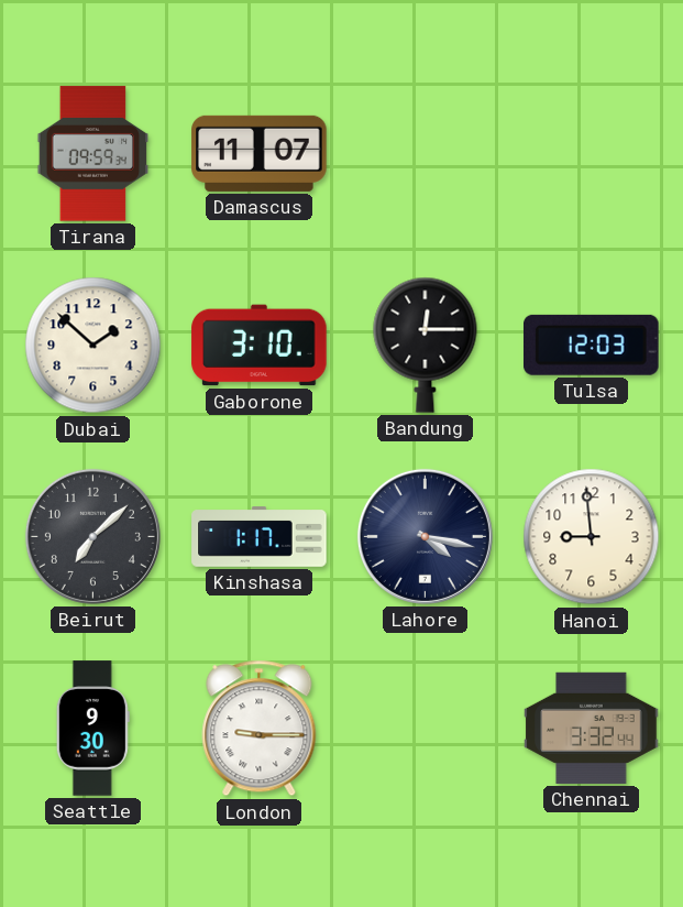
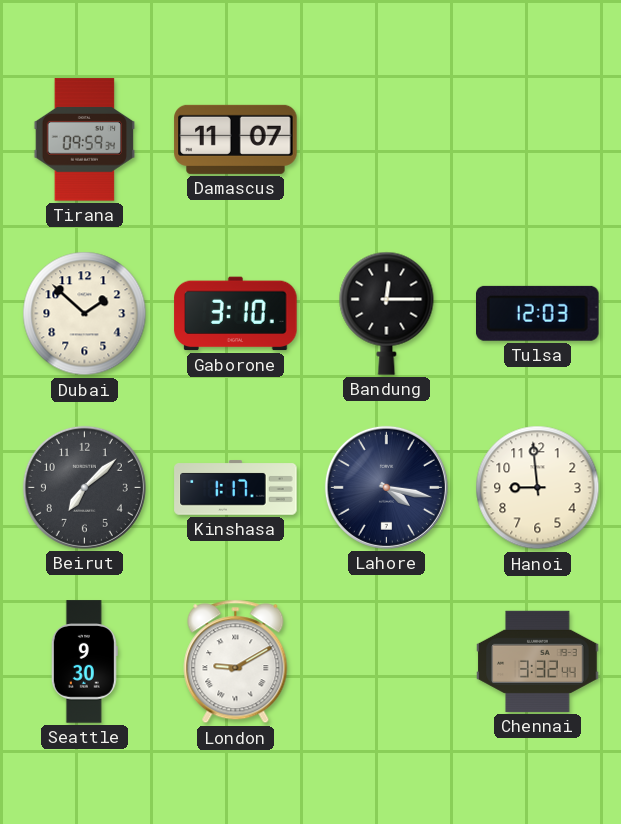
London: 9:15 -> 9:10 (236, 662)
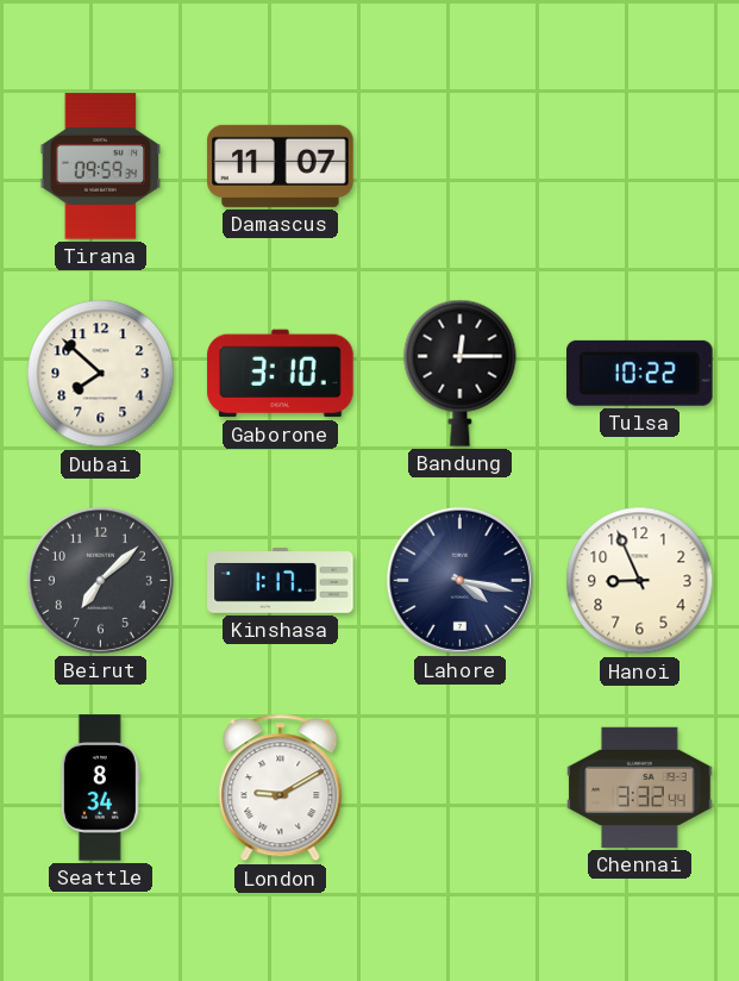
Dubai: 1:52 -> 7:52 (101, 374)
Tulsa: 12:03 -> 10:22 (640, 373)
Hanoi: 8:59 -> 8:56 (640, 581)
Seattle: 9:30 -> 8:34 (100, 788)
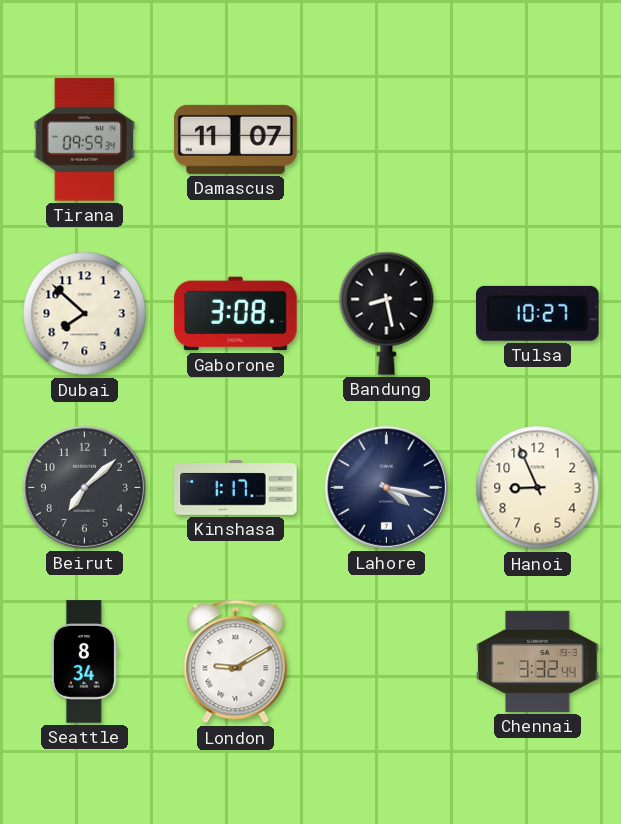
Gaborone: 3:10 -> 3:08 (236, 314)
Bandung: 12:15 -> 8:28 (387, 313)
Tulsa: 10:22 -> 10:27 (538, 313)
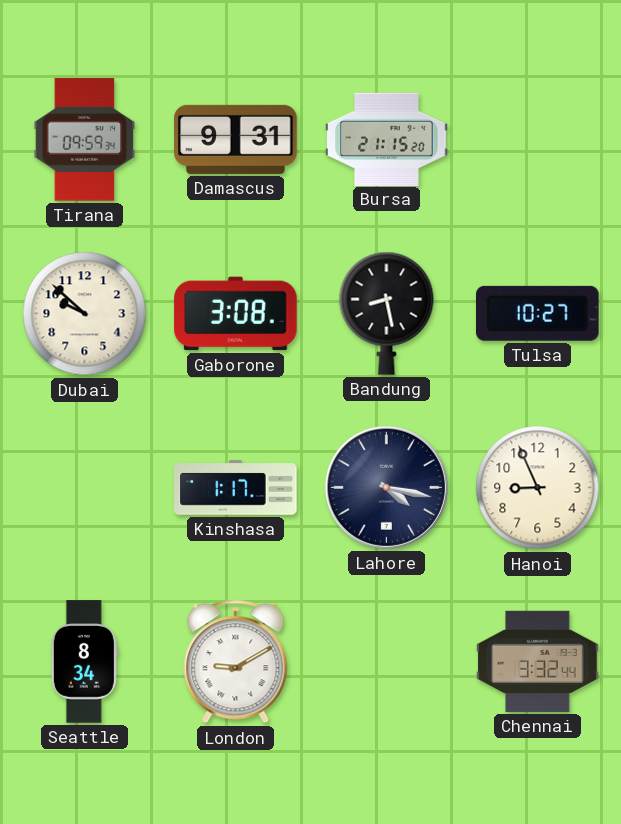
Damascus: 11:07 -> 9:31 (236, 139)
Bursa: none -> 21:15 (387, 139)
Dubai: 7:52 -> 9:52 (85, 314)
Beirut: 7:08 -> none (84, 487)
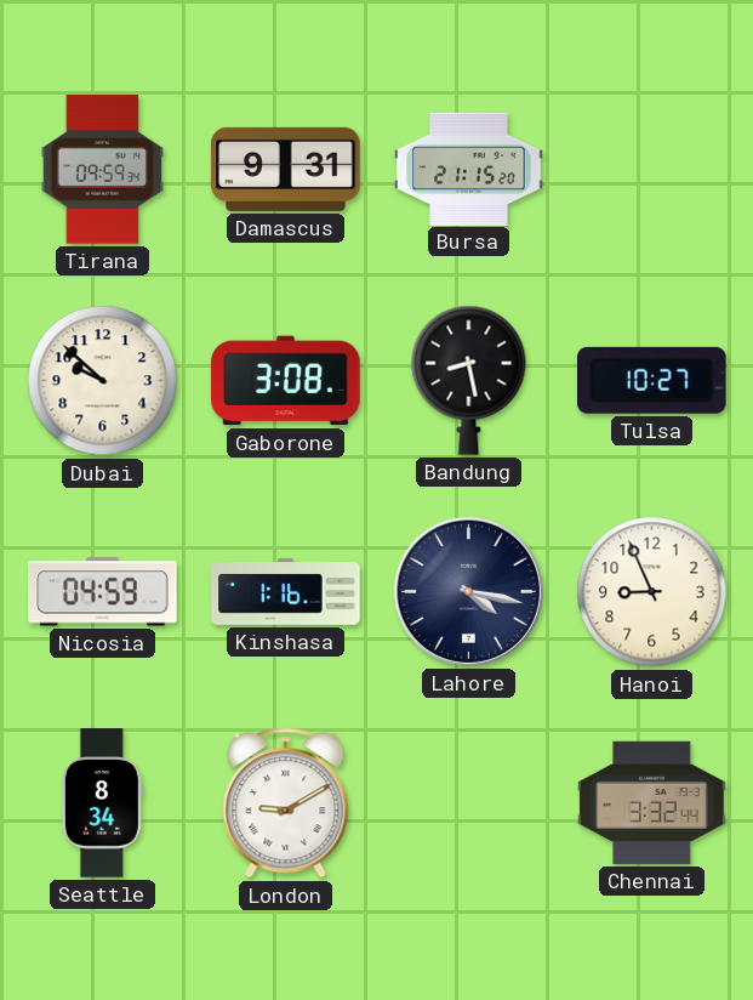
Nicosia: none -> 04:59 (103, 592)
Kinshasa: 1:17 -> 1:16 (286, 592)
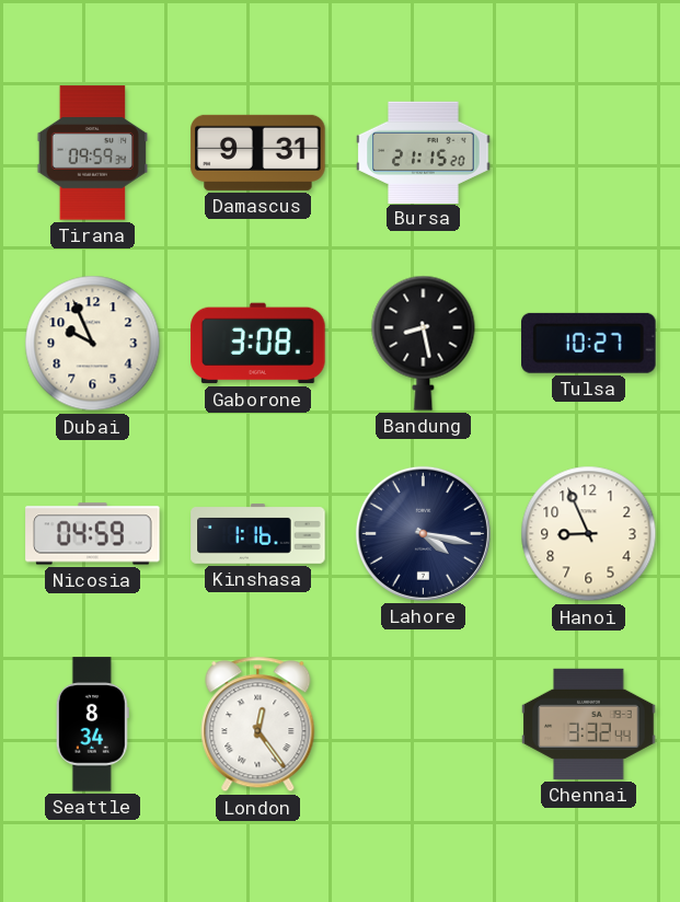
Dubai: 9:52 -> 9:56 (93, 344)
London: 9:10 -> 12:24 (258, 725)
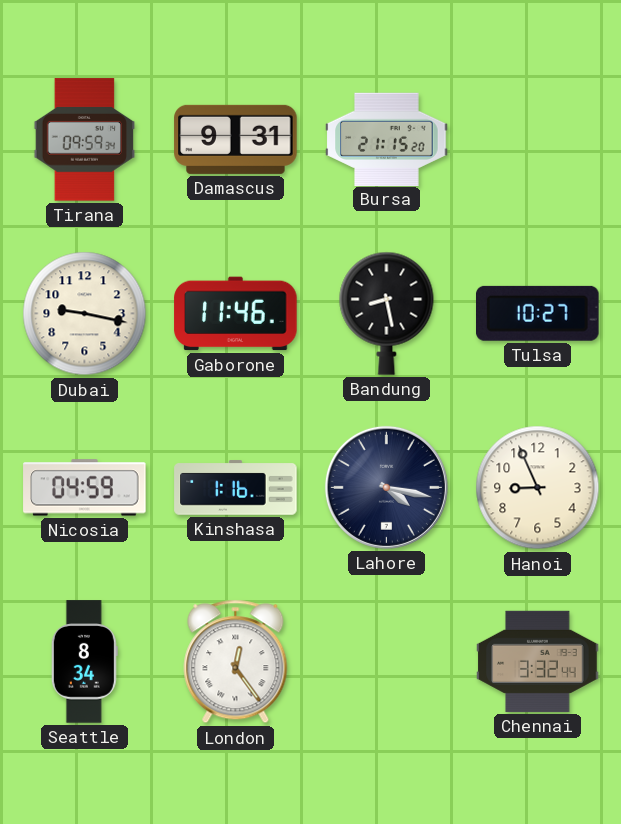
Dubai: 9:56 -> 9:17 (85, 314)
Gaborone: 3:08 -> 11:46 (236, 314)
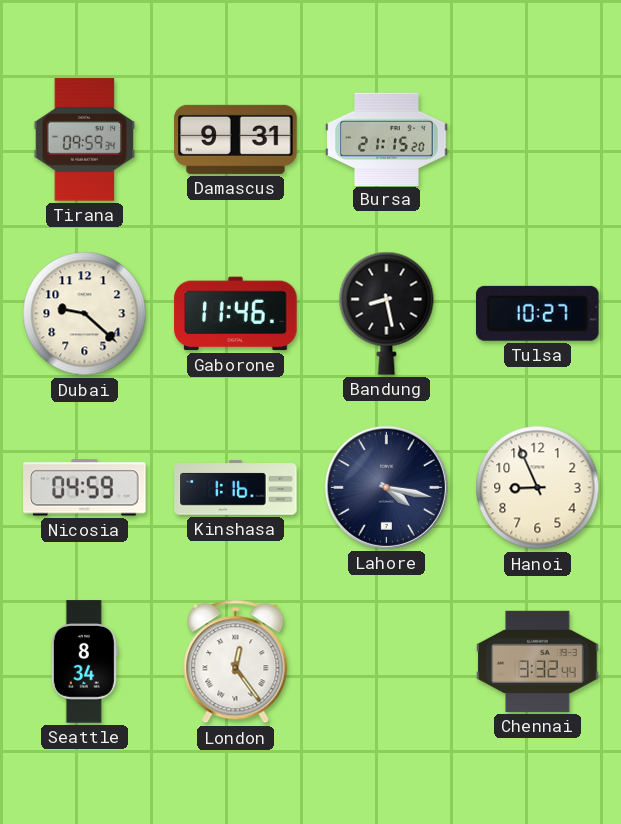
Dubai: 9:17 -> 9:22 (85, 314)
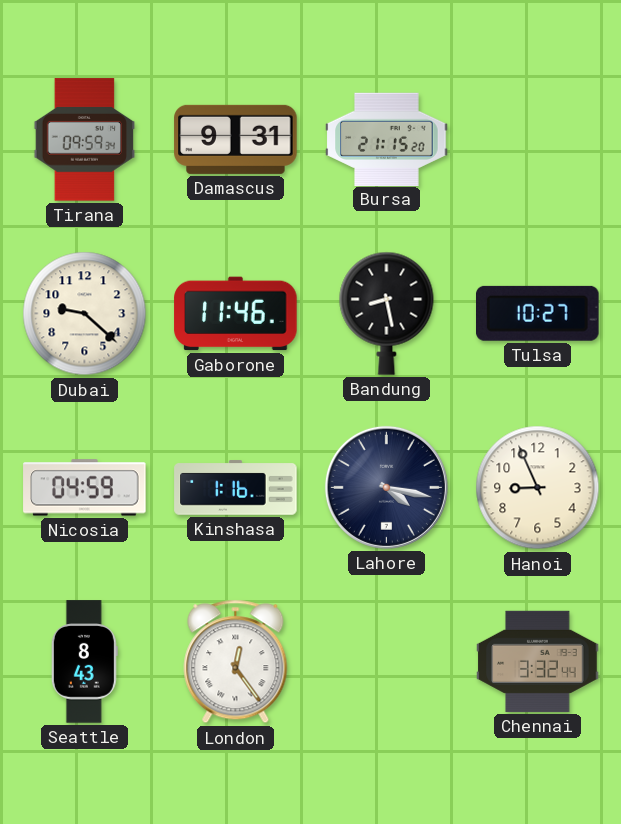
Seattle: 8:34 -> 8:43 (84, 662)
